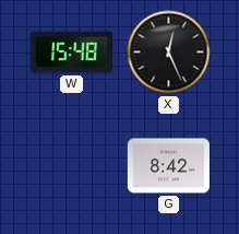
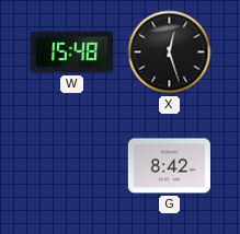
X: 12:26 -> 12:27 (170, 52)
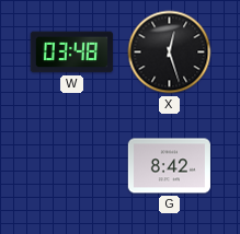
W: 15:48 -> 03:48 (71, 52)
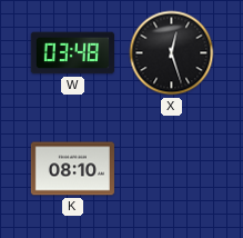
K: none -> 08:10 (72, 169)
G: 8:42 -> none (169, 166)
